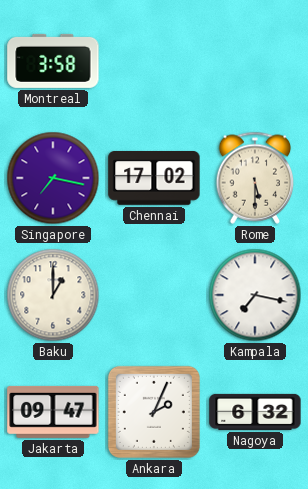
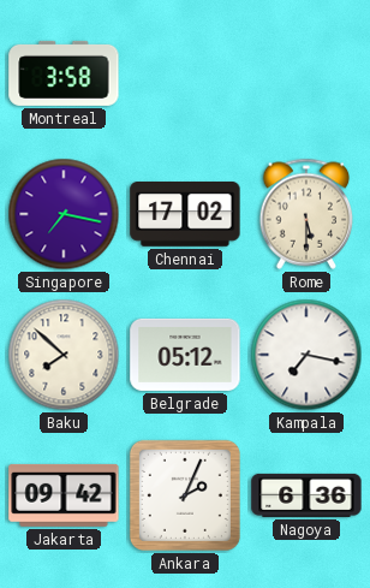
Baku: 1:00 -> 7:52 (64, 355)
Belgrade: none -> 05:12 (185, 355)
Jakarta: 09:47 -> 09:42 (64, 495)
Nagoya: 6:32 -> 6:36 (306, 495)
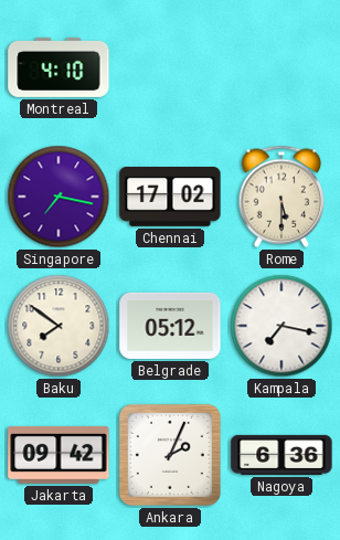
Montreal: 3:58 -> 4:10 (59, 67)
Baku: 7:52 -> 7:51 (59, 326)
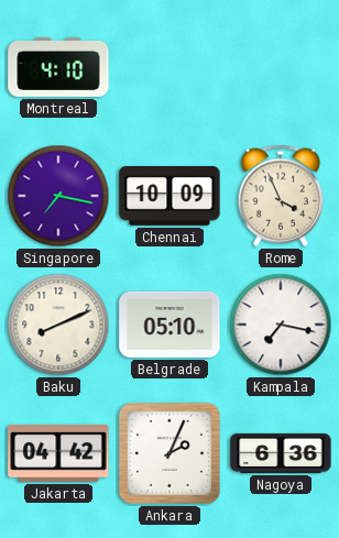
Chennai: 17:02 -> 10:09 (169, 197)
Rome: 5:30 -> 3:56 (281, 196)
Baku: 7:51 -> 8:11 (58, 325)
Belgrade: 05:12 -> 05:10 (169, 325)
Jakarta: 09:42 -> 04:42 (58, 453)
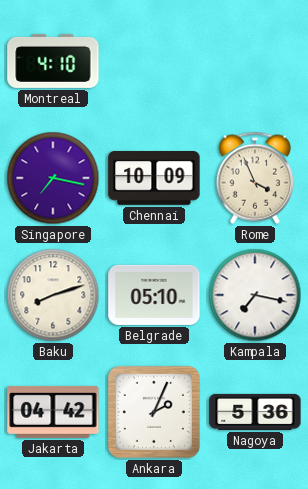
Baku: 8:11 -> 8:12 (53, 295)
Nagoya: 6:36 -> 5:36 (255, 412)
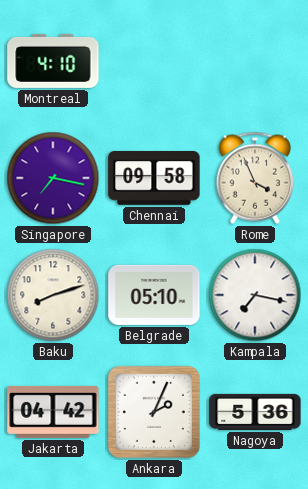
Chennai: 10:09 -> 09:58 (154, 179)
